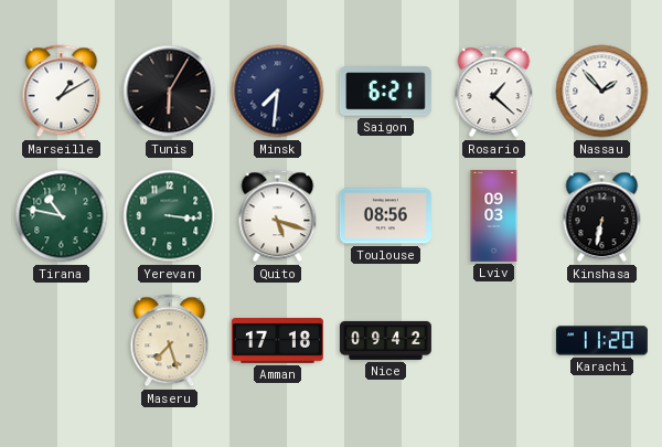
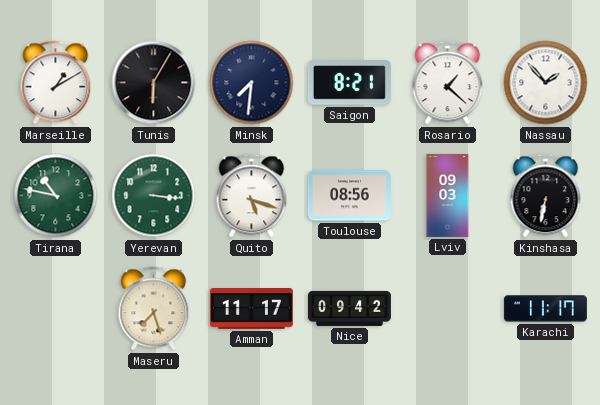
Saigon: 6:21 -> 8:21 (349, 83)
Amman: 17:18 -> 11:17 (251, 309)
Karachi: 11:20 -> 11:17 (545, 309)
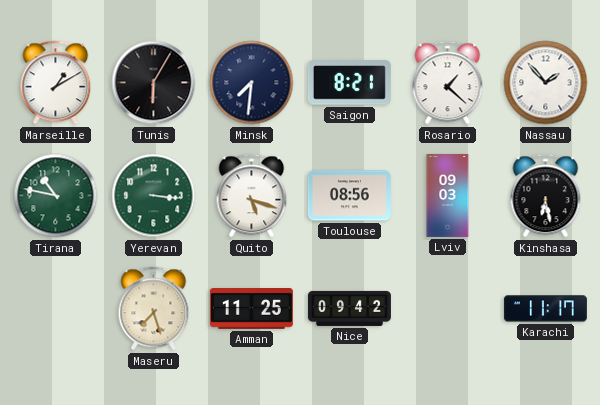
Kinshasa: 6:32 -> 6:28 (546, 196)
Amman: 11:17 -> 11:25 (251, 309)
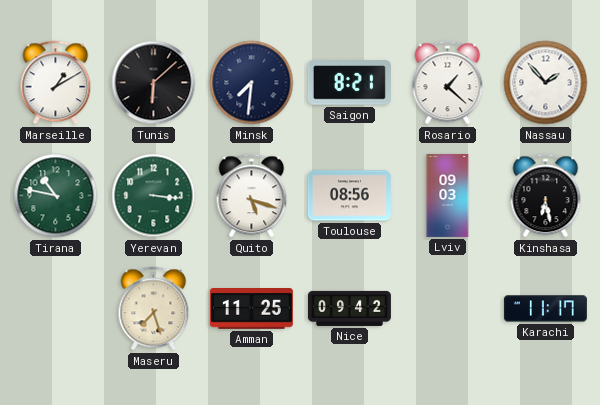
Tunis: 6:05 -> 6:08 (154, 83)
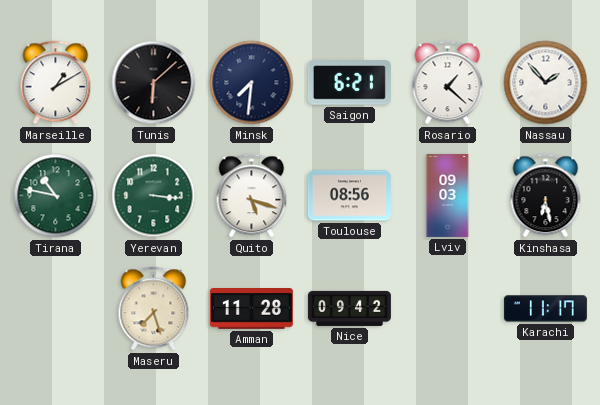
Saigon: 8:21 -> 6:21 (349, 83)
Amman: 11:25 -> 11:28 (251, 309)
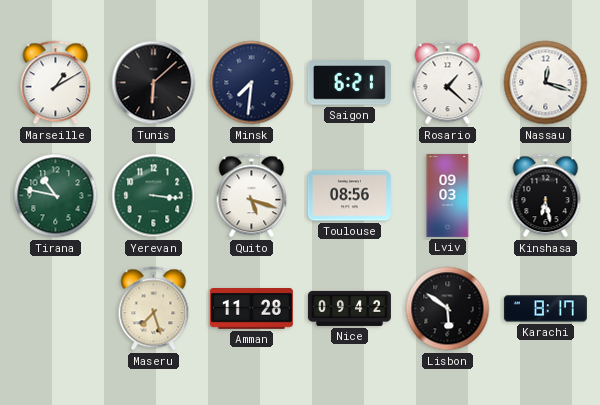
Nassau: 1:53 -> 12:18 (546, 83)
Lisbon: none -> 5:51 (448, 309)
Karachi: 11:17 -> 8:17 (545, 309)
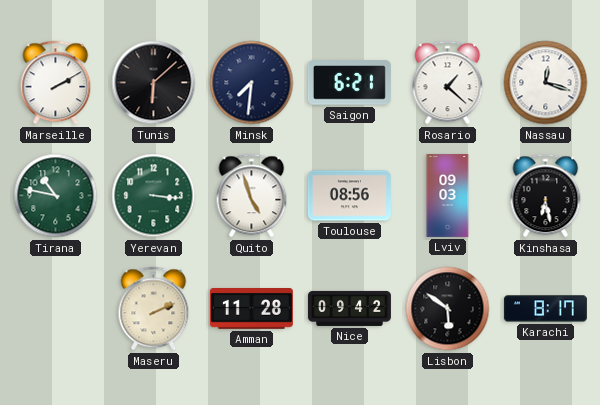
Marseille: 1:10 -> 2:10 (56, 83)
Quito: 5:18 -> 4:57 (252, 196)
Maseru: 7:27 -> 2:11 (154, 309)
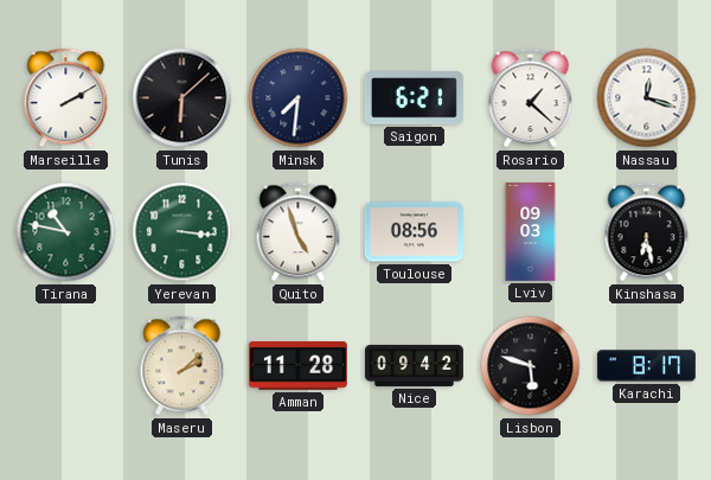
Maseru: 2:11 -> 2:08 (182, 366)
Lisbon: 5:51 -> 5:48 (531, 366)
